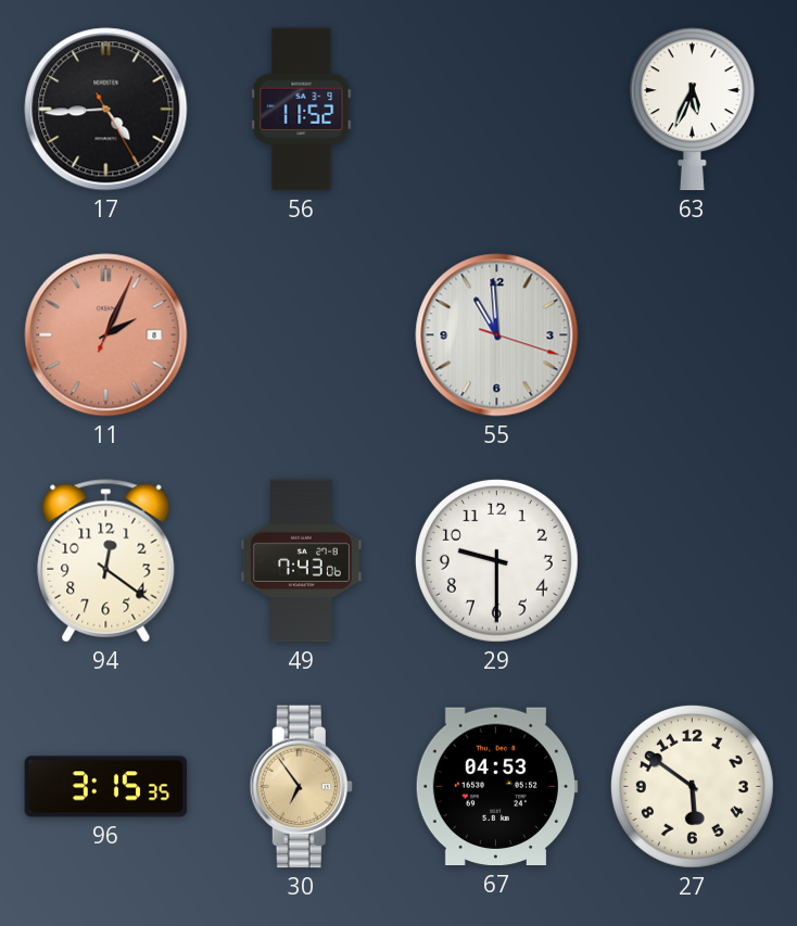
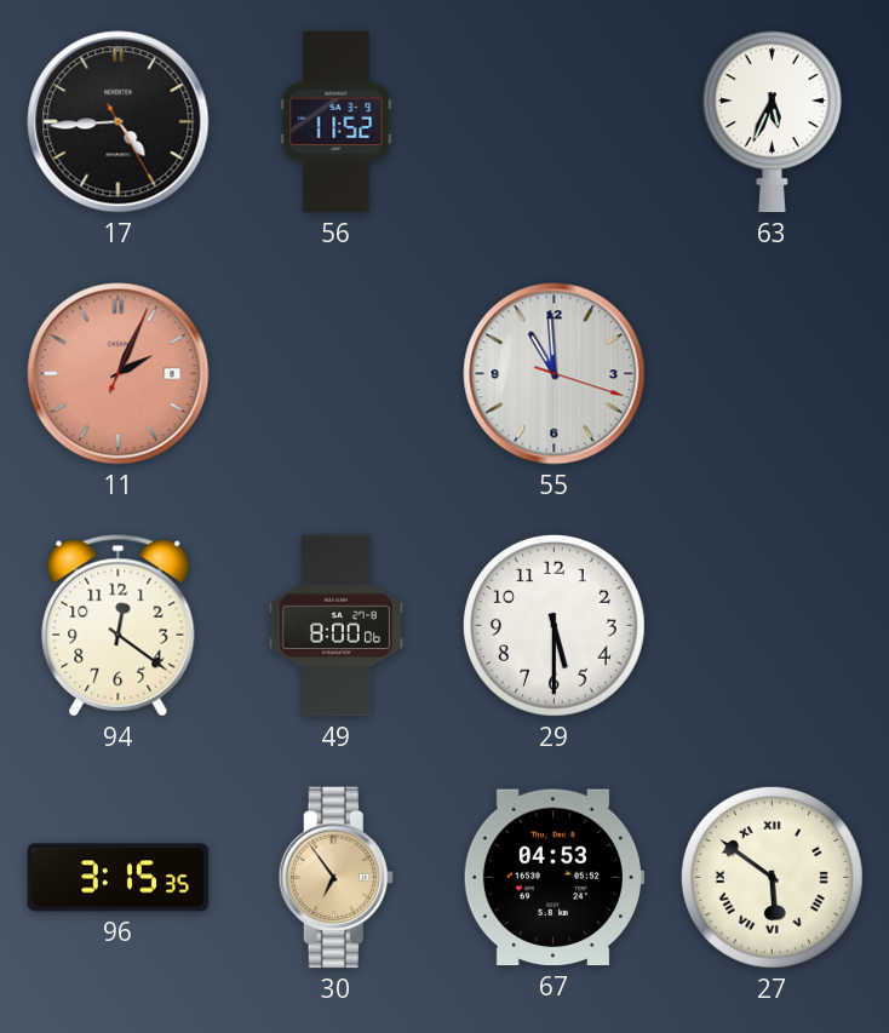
49: 7:43 -> 8:00 (335, 626)
29: 9:30 -> 5:30 (554, 625)
27 numerals: Arabic -> Roman (772, 877)
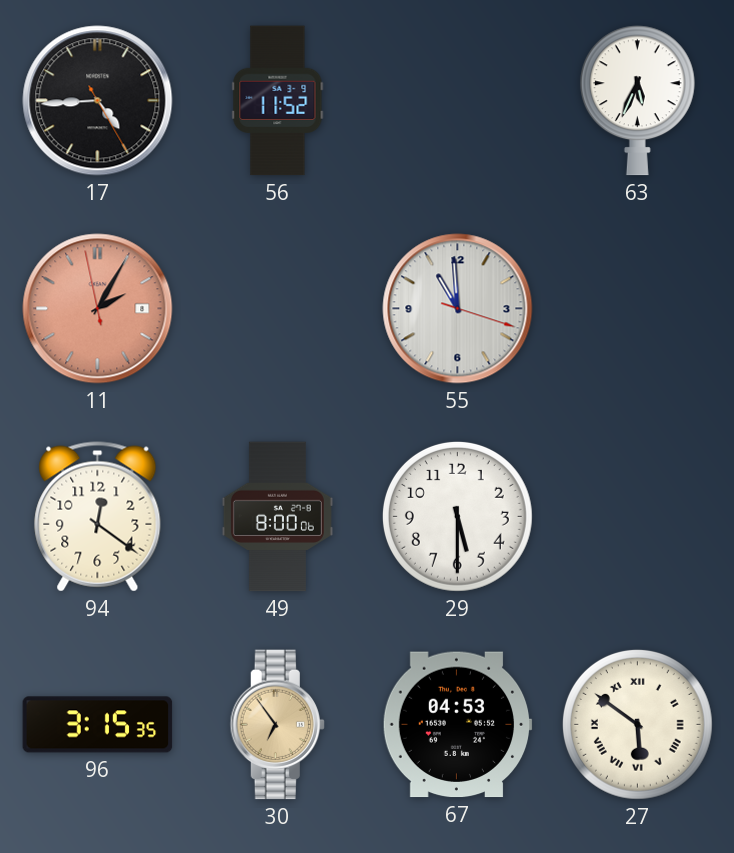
11: 2:04:04 -> 2:04:58 (98, 309)
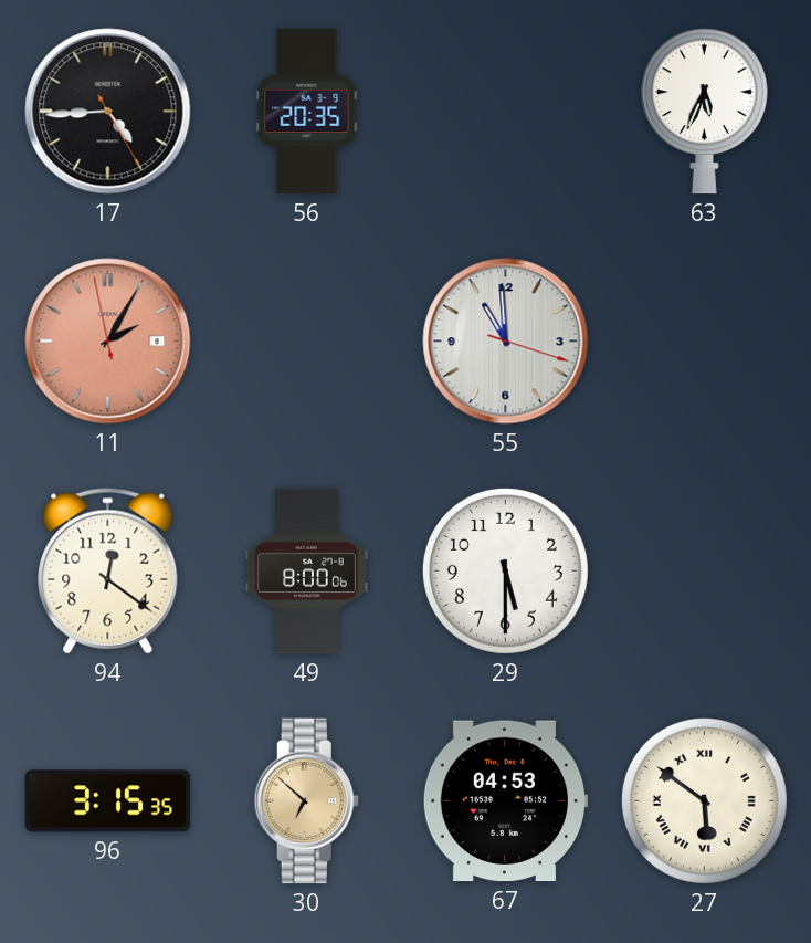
56: 11:52 -> 20:35 (307, 112)
30: 6:54 -> 6:52 (306, 801)
